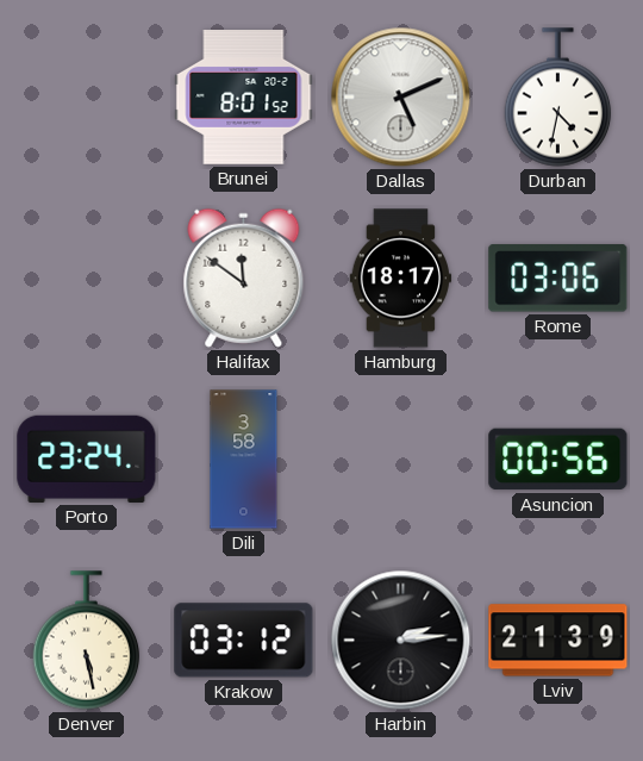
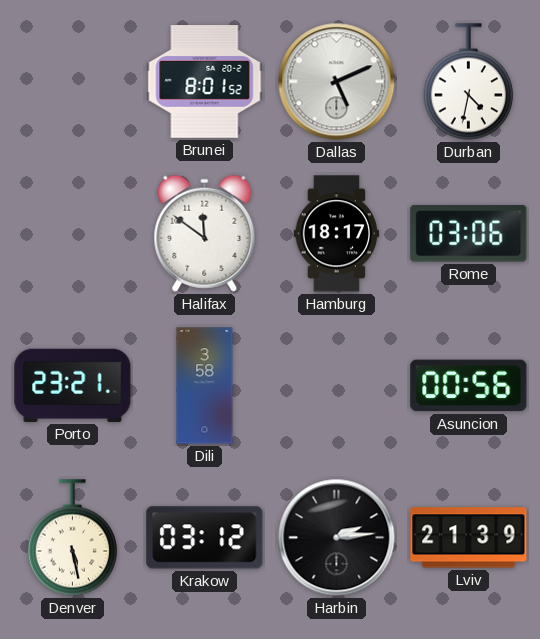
Porto: 23:24 -> 23:21 (73, 385)
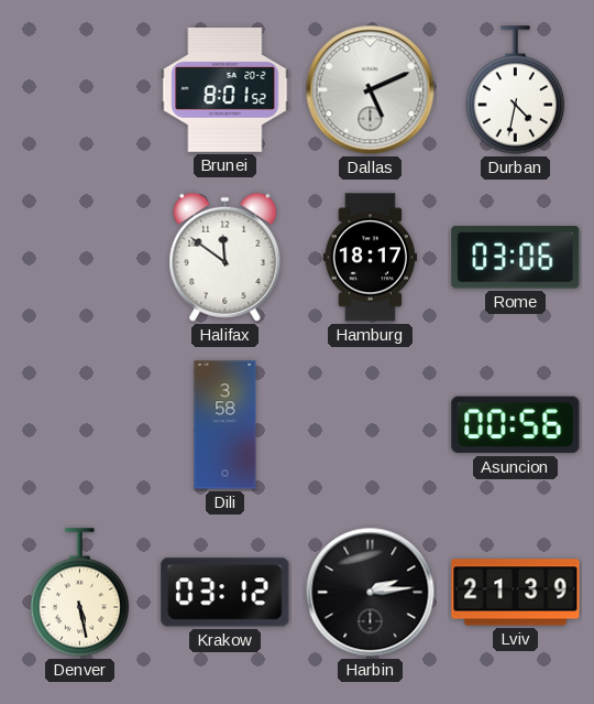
Porto: 23:21 -> none (73, 385)
